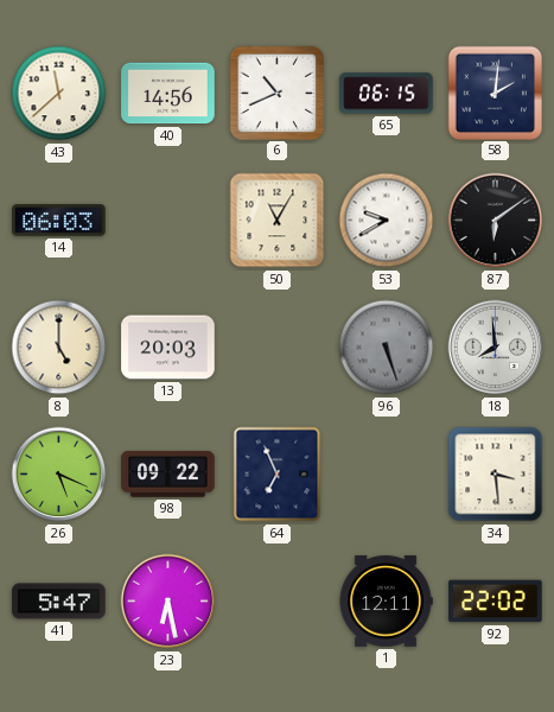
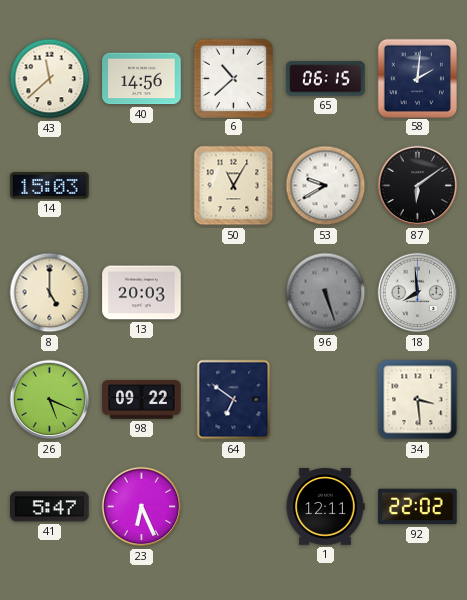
6: 10:41 -> 10:38 (233, 78)
14: 06:03 -> 15:03 (50, 186)
64: 6:56 -> 6:51 (234, 400)
23: 6:28 -> 6:26 (142, 507)
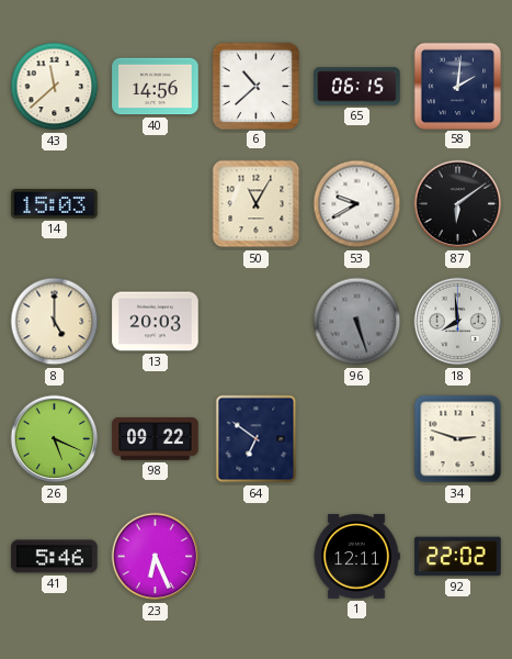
34: 3:29 -> 2:48 (458, 439)
41: 5:47 -> 5:46 (55, 557)
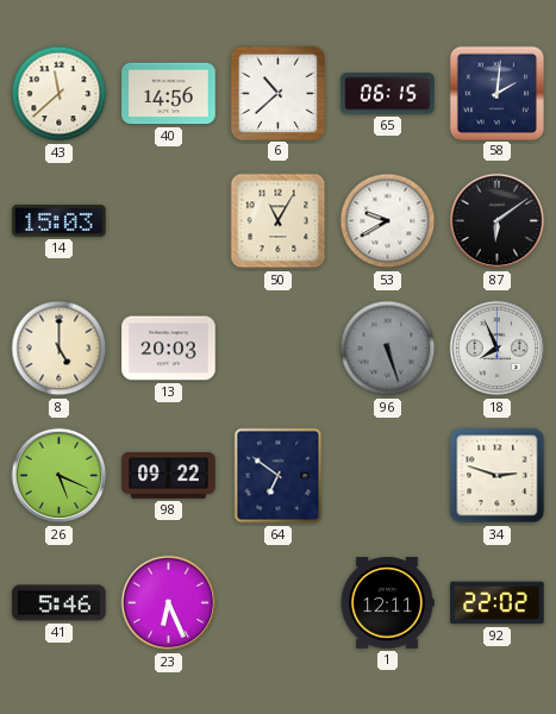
18: 7:59 -> 7:56 (498, 349)
